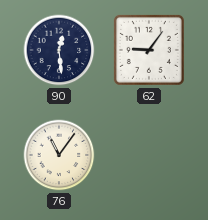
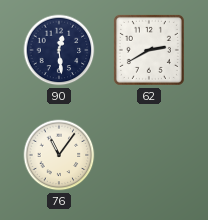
62: 9:06 -> 2:40 (149, 50)
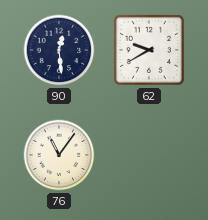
62: 2:40 -> 9:40 (149, 50)
